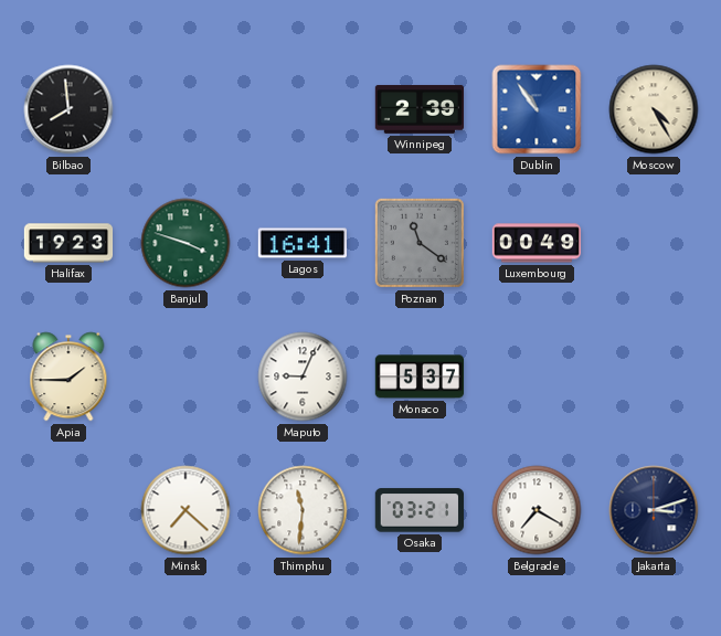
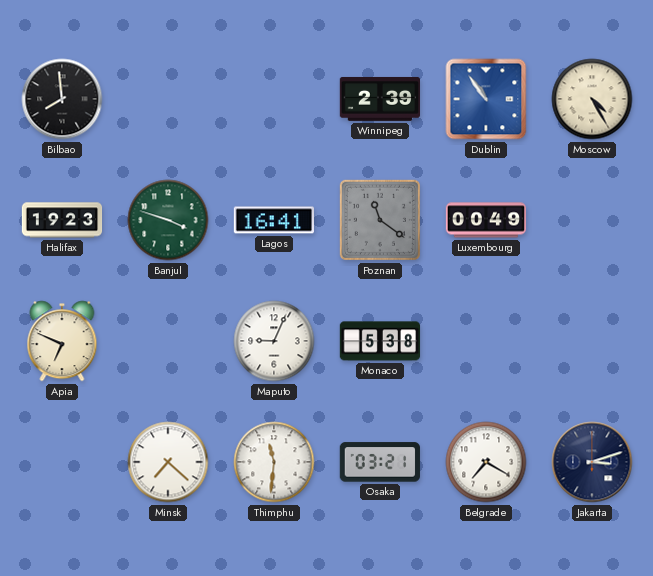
Apia: 1:45 -> 6:49 (62, 341)
Monaco: 5:37 -> 5:38 (380, 341)
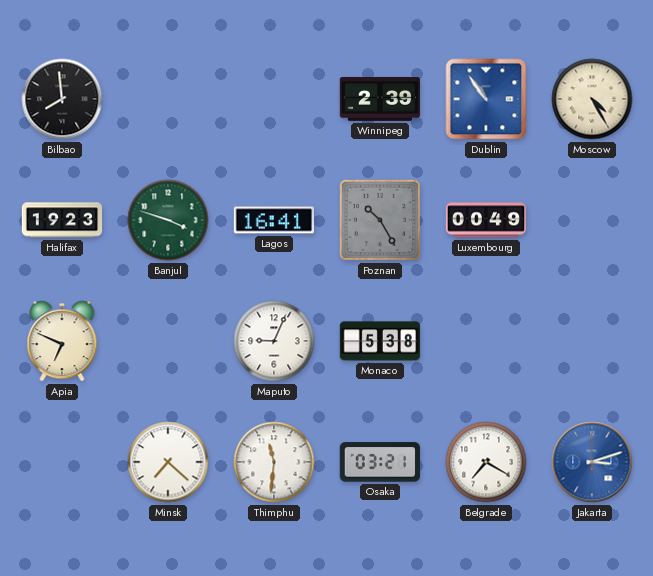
Poznan: 11:21 -> 10:25 (380, 220)
Jakarta dial: navy -> blue (592, 462)
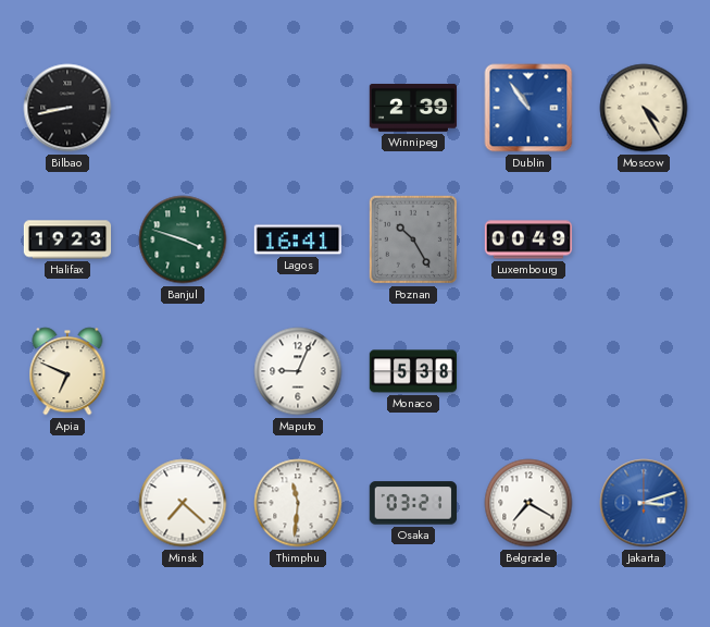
Bilbao: 7:59 -> 8:43 (67, 108)
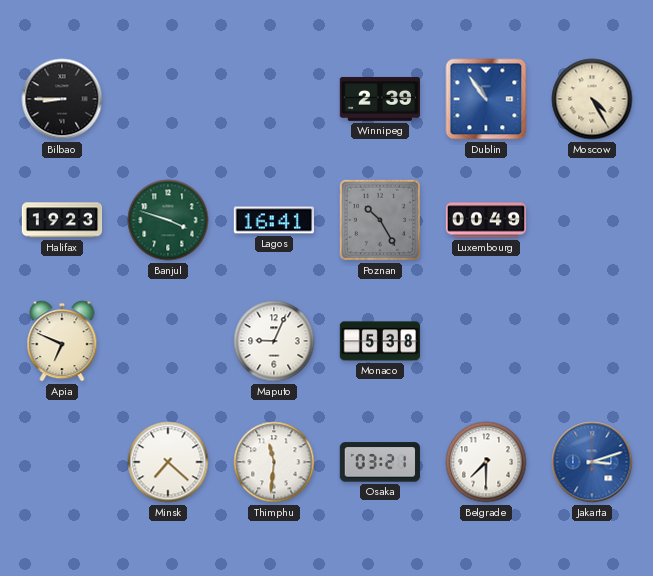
Bilbao: 8:43 -> 8:45 (62, 99)
Belgrade: 7:20 -> 7:30 (486, 462)
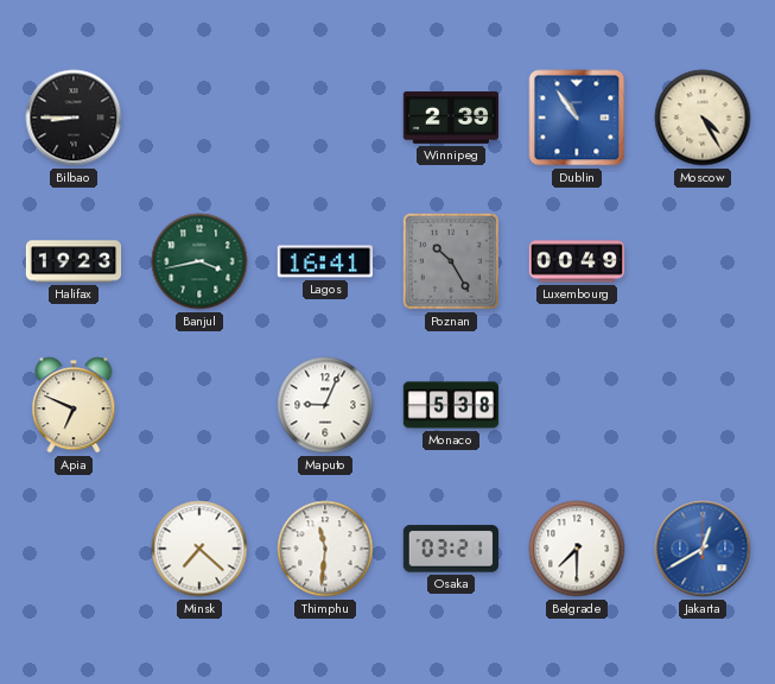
Banjul: 3:48 -> 3:43 (199, 261)
Jakarta: 3:12 -> 12:40 (703, 549)
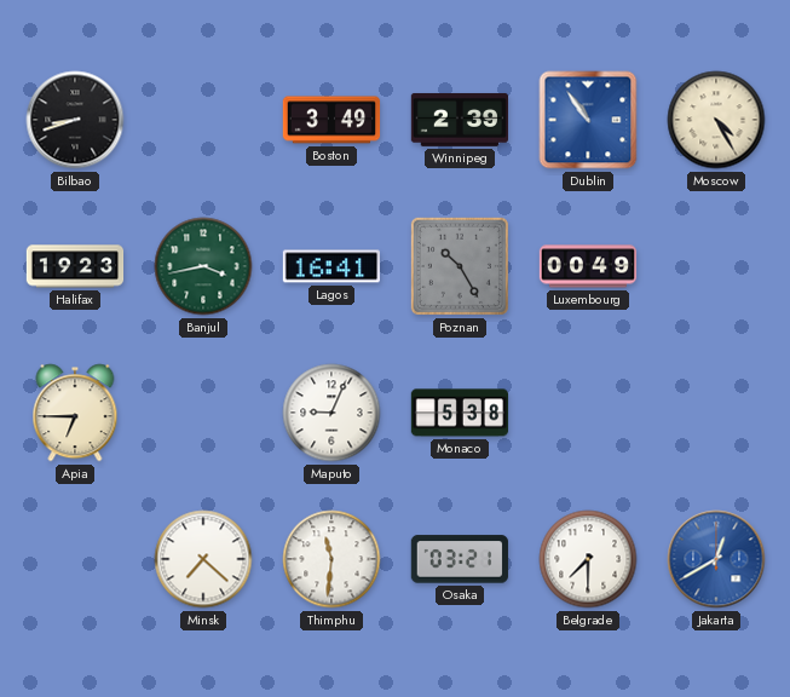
Bilbao: 8:45 -> 8:42 (75, 120)
Boston: none -> 3:49 (331, 120)
Apia: 6:49 -> 6:45 (75, 413)
